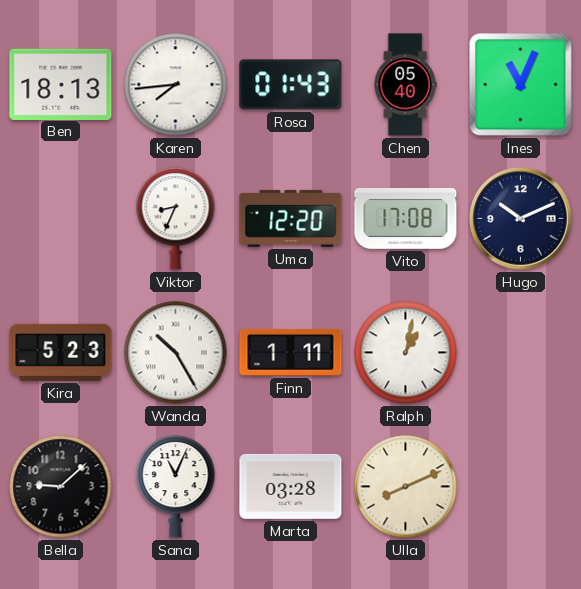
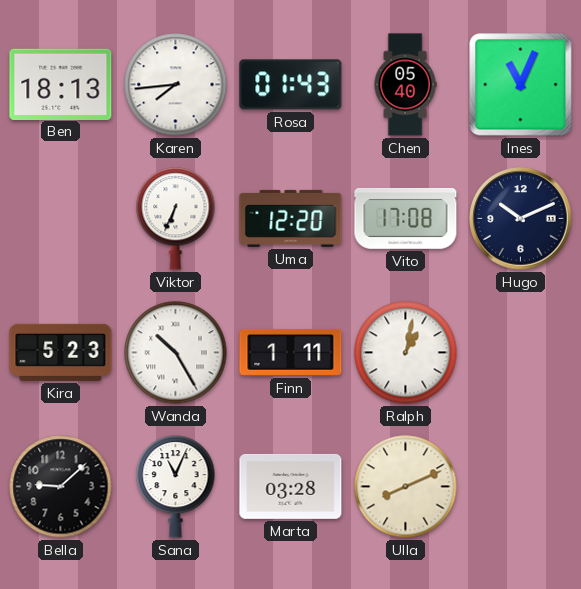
Viktor: 8:34 -> 6:34 (176, 219)
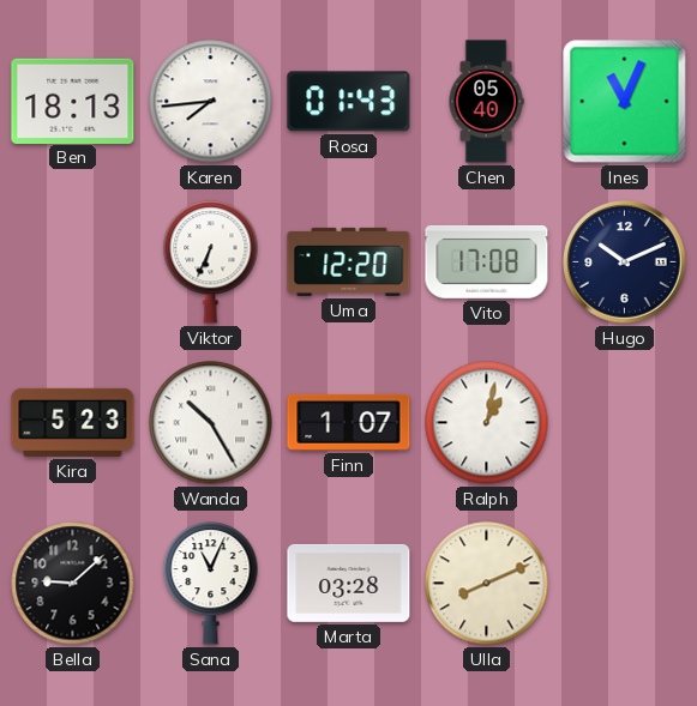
Finn: 1:11 -> 1:07 (349, 422)
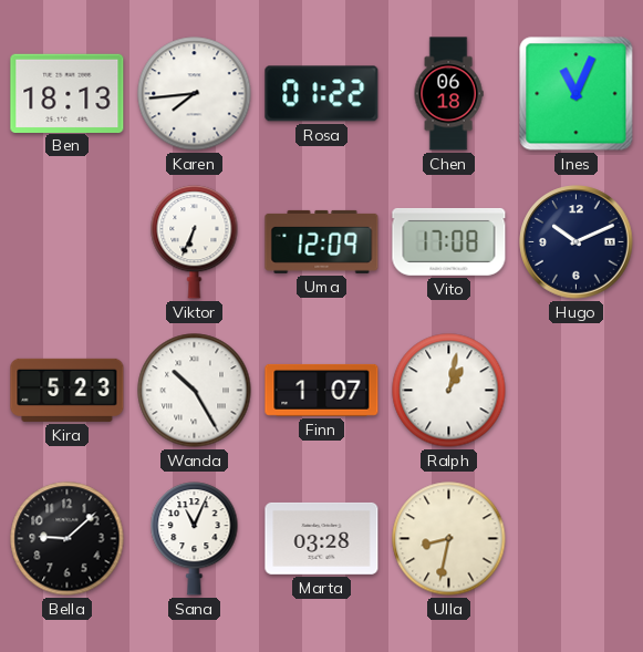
Rosa: 01:43 -> 01:22 (322, 94)
Chen: 05:40 -> 06:18 (448, 94)
Uma: 12:20 -> 12:09 (322, 241)
Ulla: 8:11 -> 8:32 (449, 539)
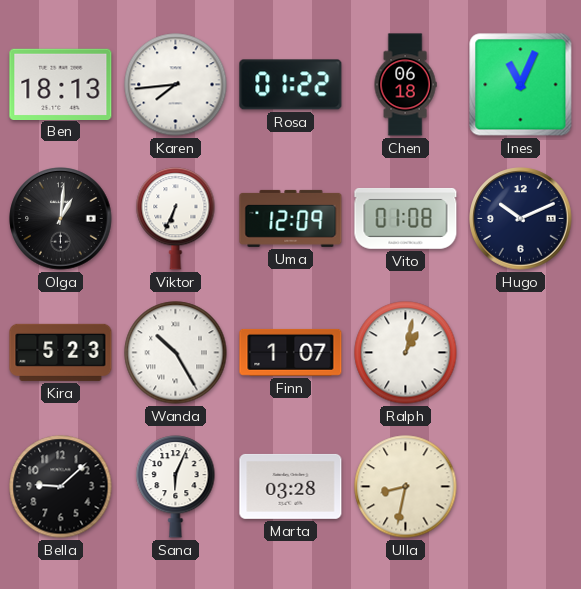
Olga: none -> 1:01 (61, 219)
Vito: 17:08 -> 01:08 (406, 218)
Sana: 11:04 -> 6:04 (176, 487)
